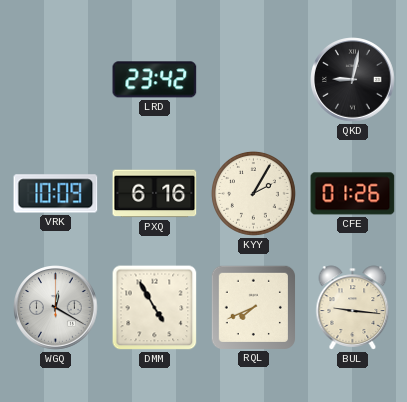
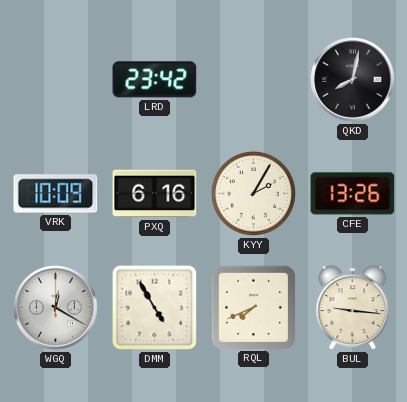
QKD: 9:02 -> 8:02 (353, 80)
CFE: 01:26 -> 13:26 (353, 194)
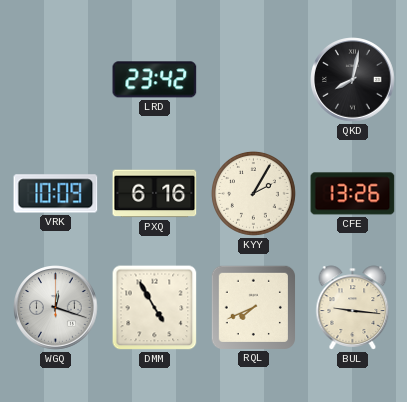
WGQ: 12:20 -> 12:18 (56, 308)
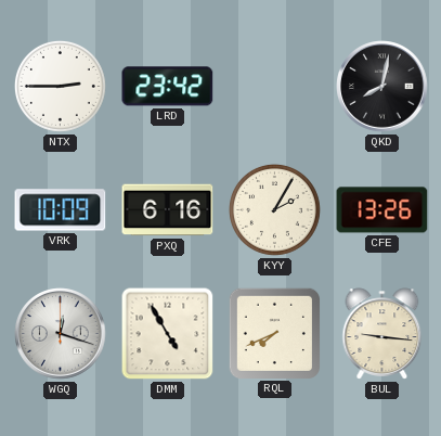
NTX: none -> 2:45 (60, 86)
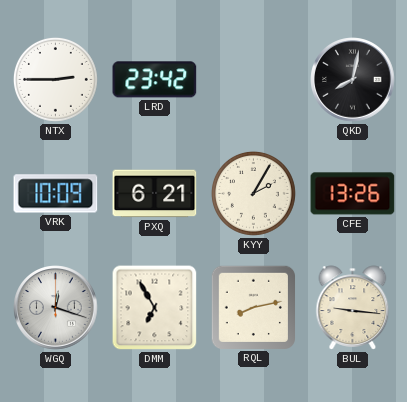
PXQ: 6:16 -> 6:21 (155, 194)
DMM: 4:55 -> 6:55 (155, 308)
RQL: 7:41 -> 8:13 (253, 307)
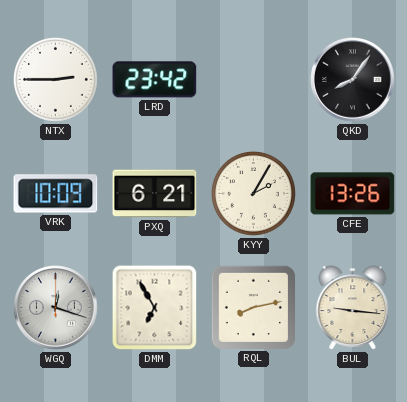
QKD: 8:02 -> 8:06 (353, 80)
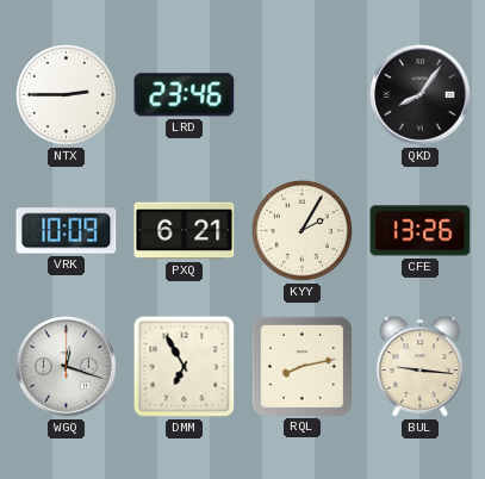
LRD: 23:42 -> 23:46 (185, 95)
